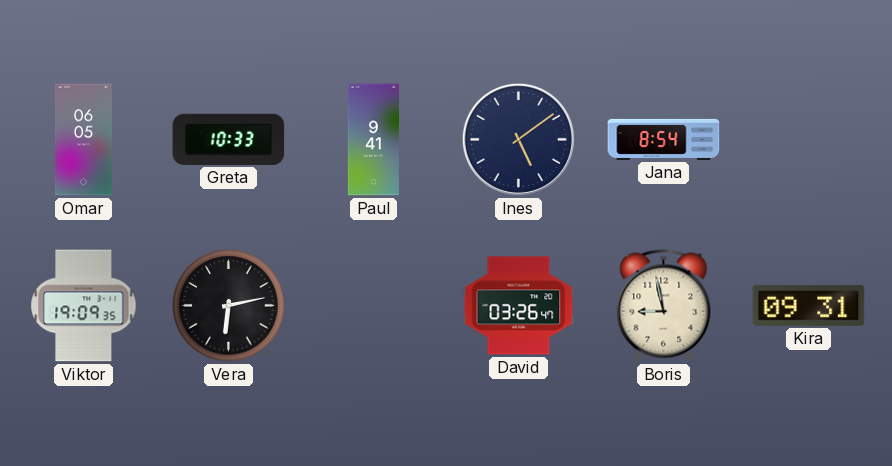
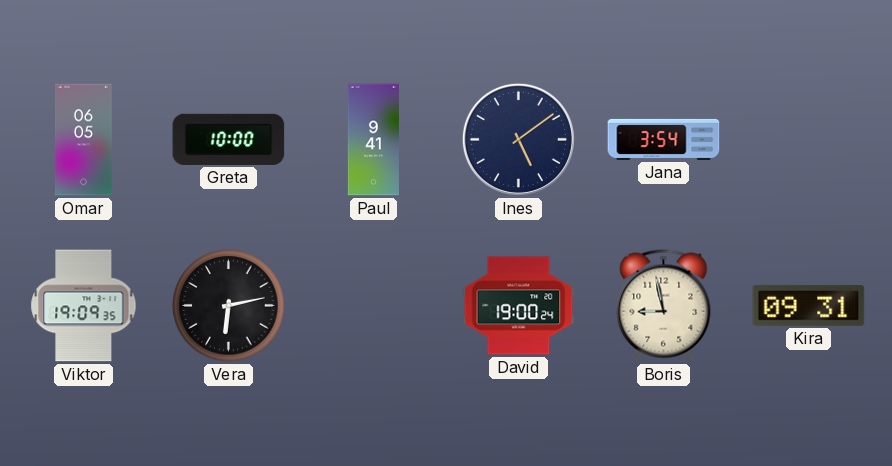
Greta: 10:33 -> 10:00 (229, 139)
Jana: 8:54 -> 3:54 (664, 139)
David: 03:26 -> 19:00 (519, 306)
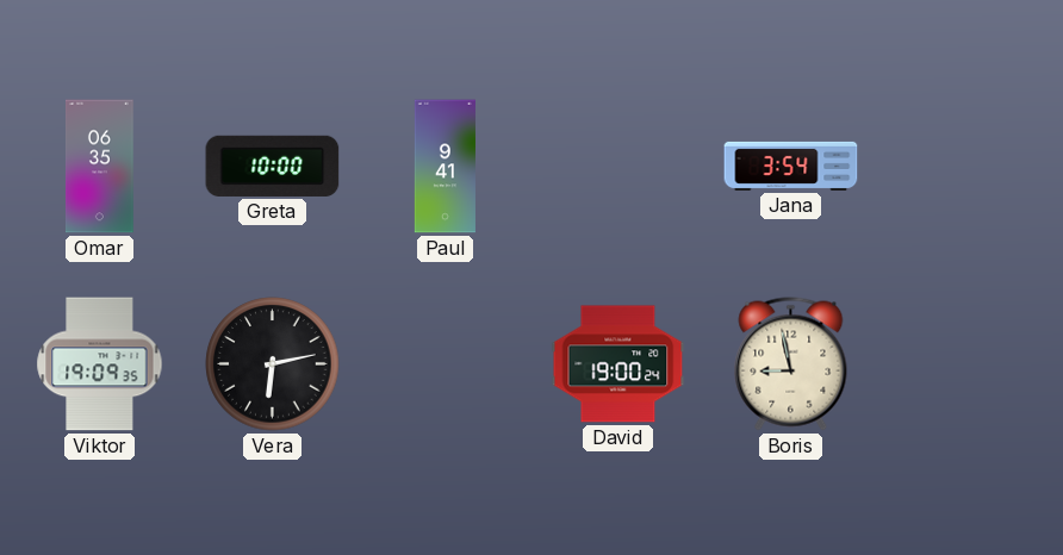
Omar: 06:05 -> 06:35 (100, 167)
Ines: 5:09 -> none (518, 139)
Kira: 09:31 -> none (809, 305)
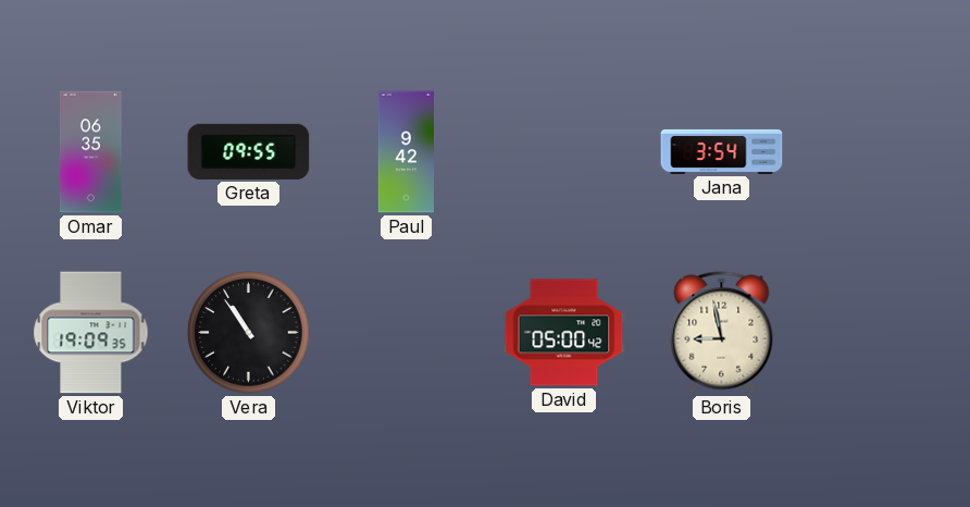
Greta: 10:00 -> 09:55 (249, 151)
Paul: 9:41 -> 9:42 (406, 152)
Vera: 6:13 -> 10:54 (249, 333)
David: 19:00 -> 05:00 (564, 333)
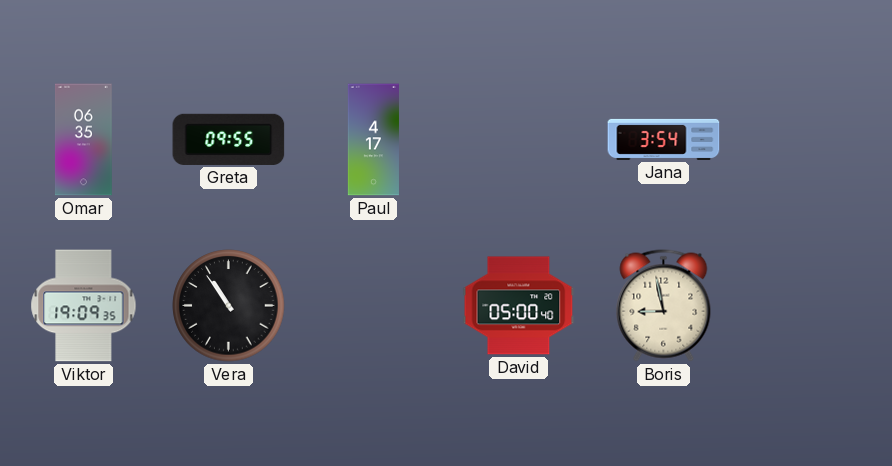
Paul: 9:42 -> 4:17 (373, 140)
David: 05:00:42 -> 05:00:40 (519, 306)
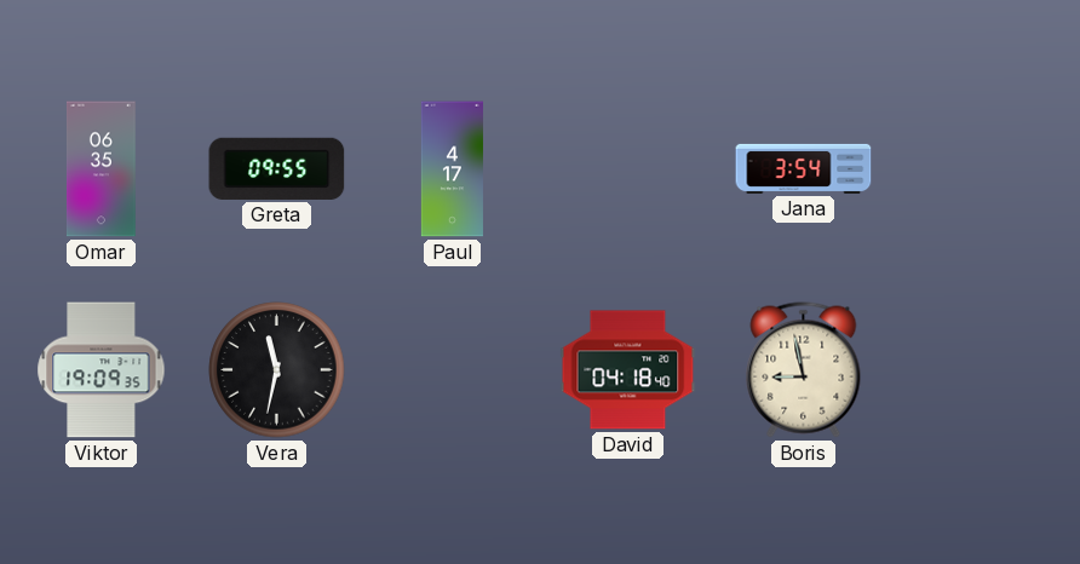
Vera: 10:54 -> 11:32 (277, 370)
David: 05:00 -> 04:18 (628, 370)
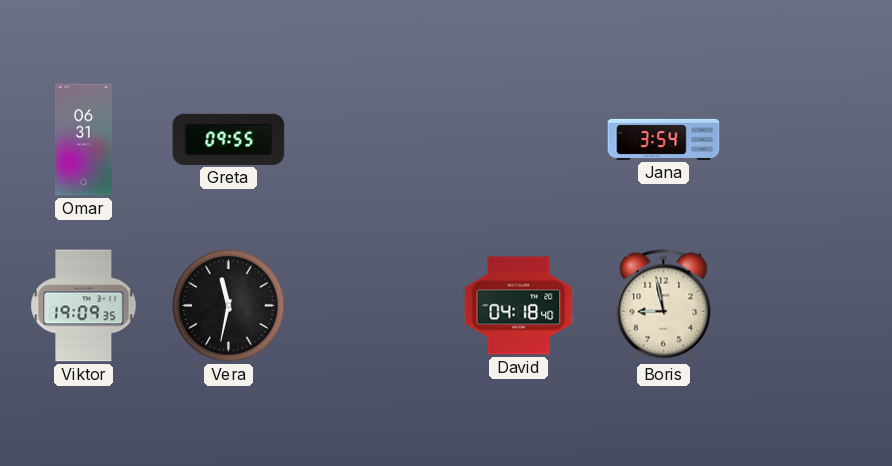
Omar: 06:35 -> 06:31 (84, 140)
Paul: 4:17 -> none (452, 169)
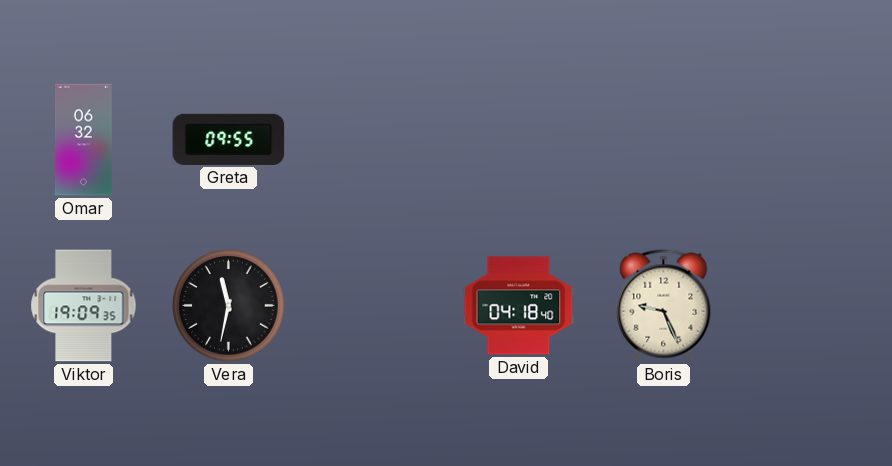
Omar: 06:31 -> 06:32 (84, 140)
Jana: 3:54 -> none (664, 139)
Boris: 8:58 -> 9:26 (664, 306)
